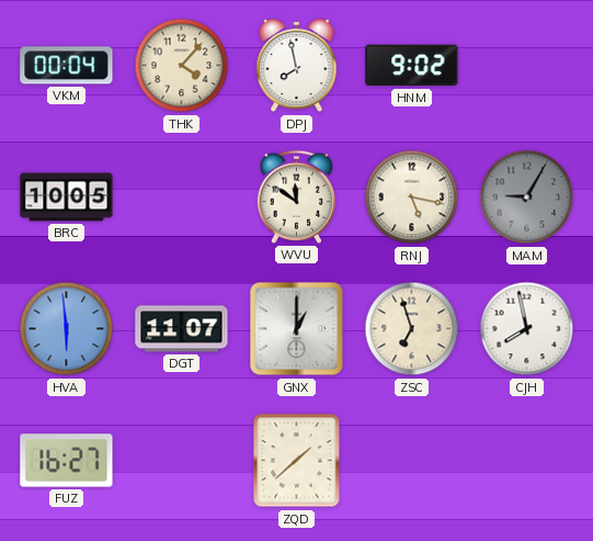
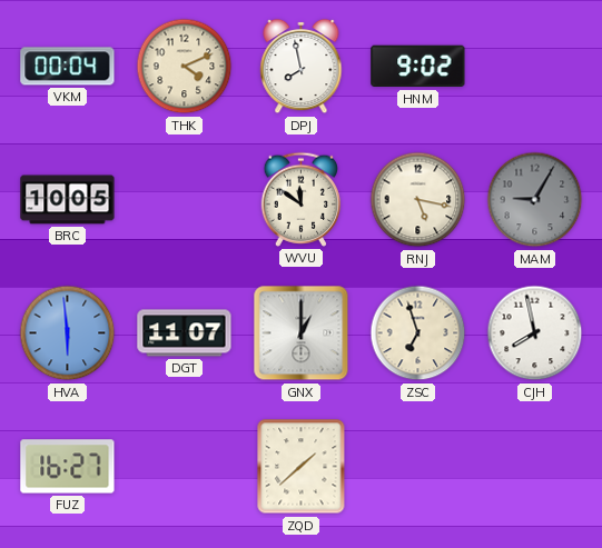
THK: 4:07 -> 4:11 (185, 67)
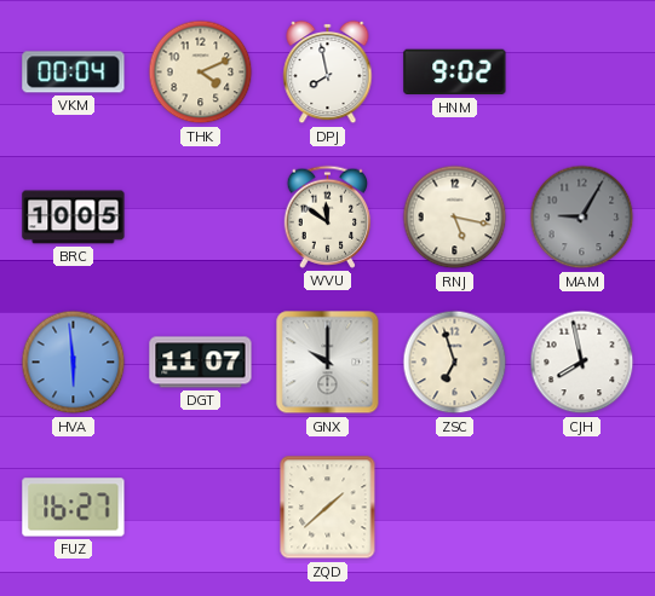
GNX: 1:00 -> 10:00 (328, 363)
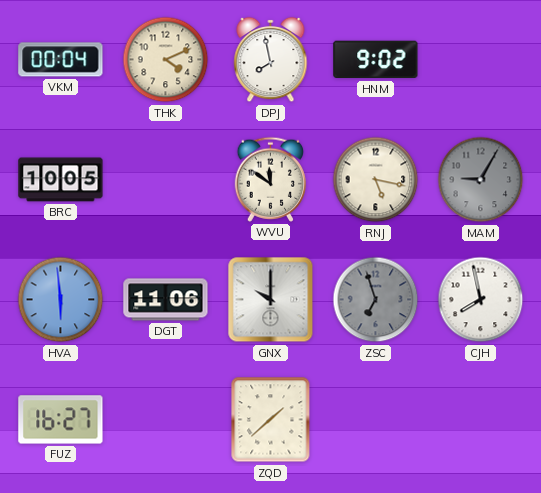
DGT: 11:07 -> 11:06 (166, 300)
ZSC dial: cream -> grey (376, 300)
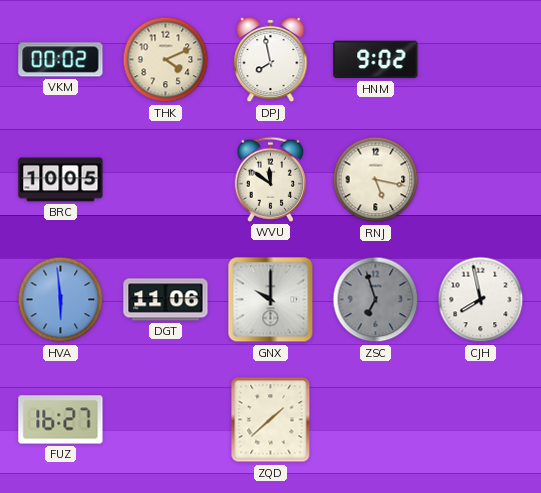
VKM: 00:04 -> 00:02 (61, 60)
MAM: 9:05 -> none (481, 180)
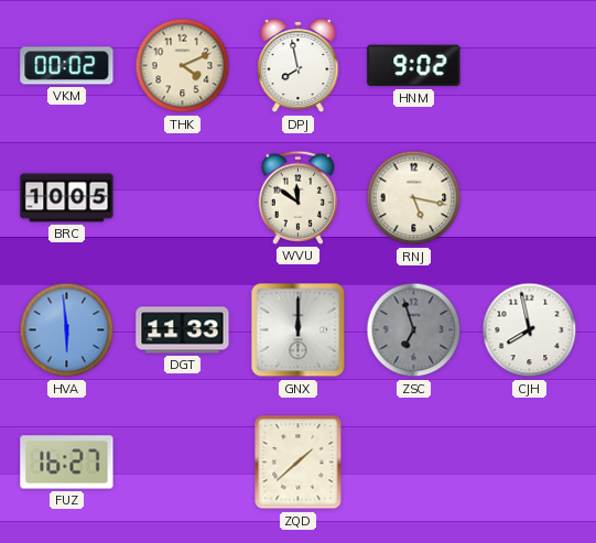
DGT: 11:06 -> 11:33 (183, 330)
GNX: 10:00 -> 12:00 (299, 330)
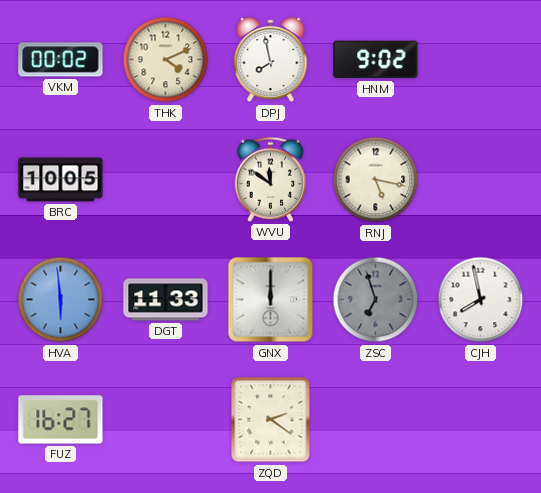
ZQD: 1:38 -> 2:21 (271, 420)
